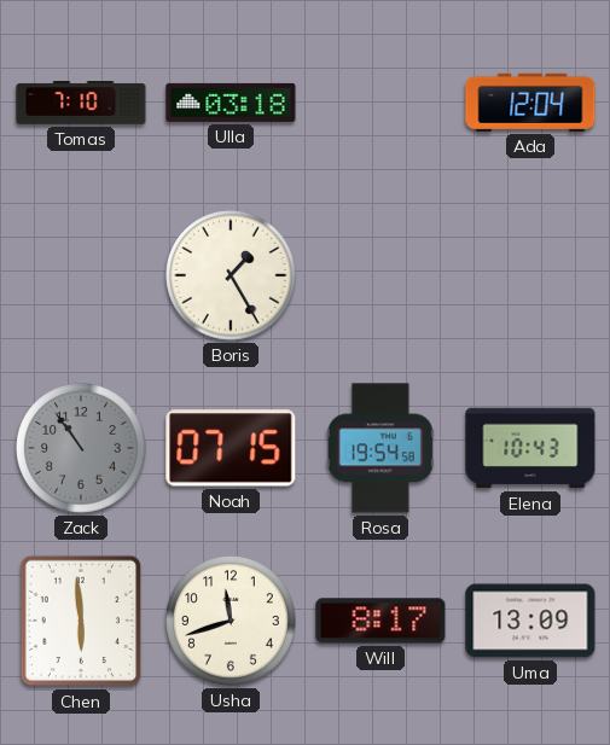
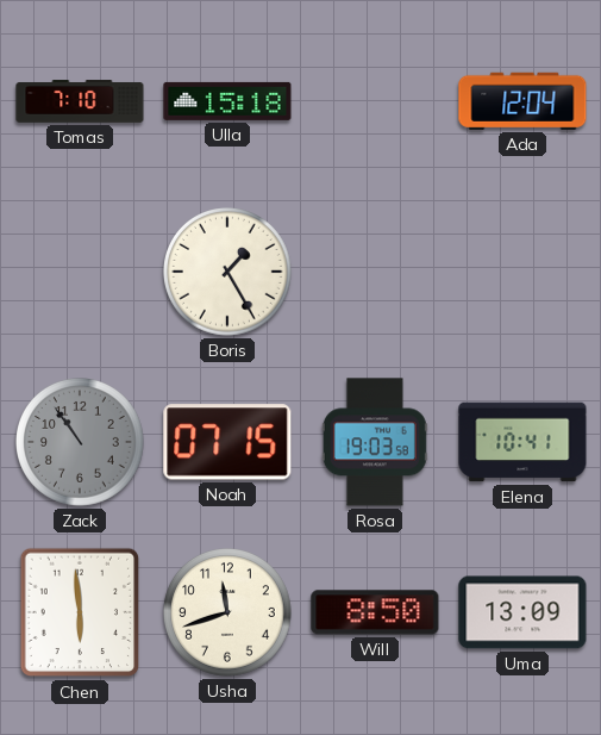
Ulla: 03:18 -> 15:18 (227, 101)
Rosa: 19:54 -> 19:03 (375, 442)
Elena: 10:43 -> 10:41 (522, 442)
Will: 8:17 -> 8:50 (375, 612)
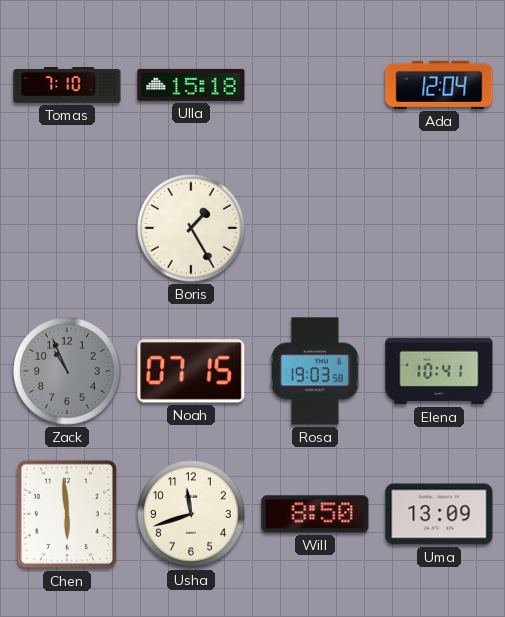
Zack: 10:54 -> 10:56 (68, 372)
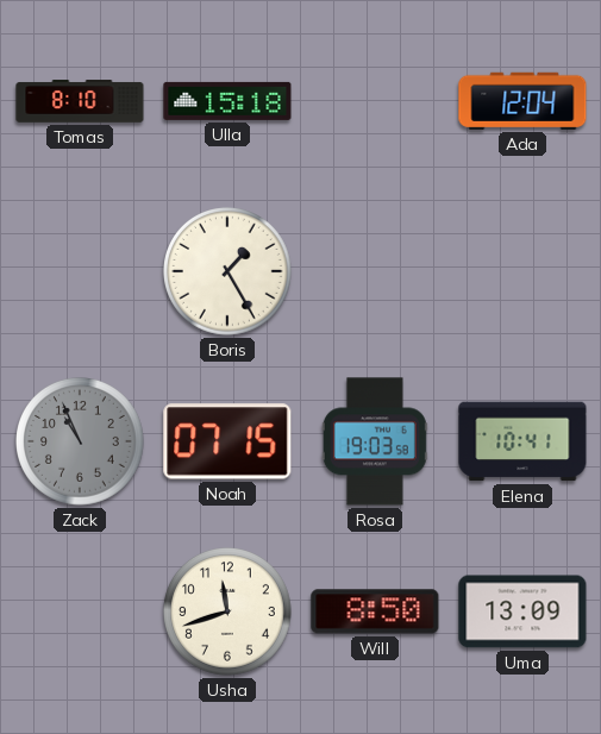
Tomas: 7:10 -> 8:10 (80, 101)
Chen: 5:59 -> none (67, 514)
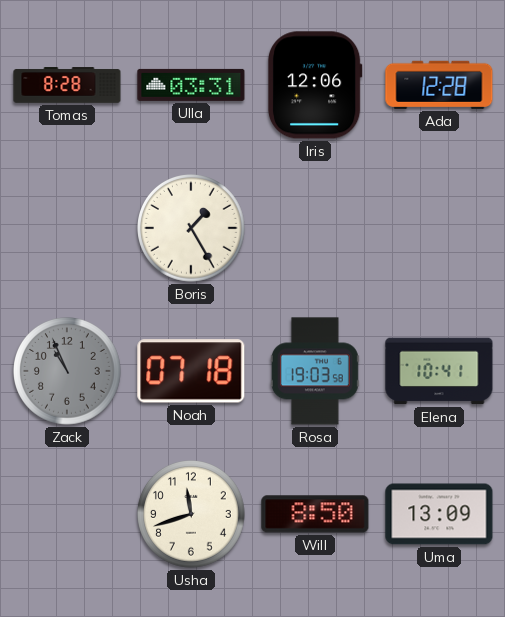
Tomas: 8:10 -> 8:28 (67, 85)
Ulla: 15:18 -> 03:31 (191, 85)
Iris: none -> 12:06 (315, 85)
Ada: 12:04 -> 12:28 (439, 85)
Noah: 07:15 -> 07:18 (191, 371)
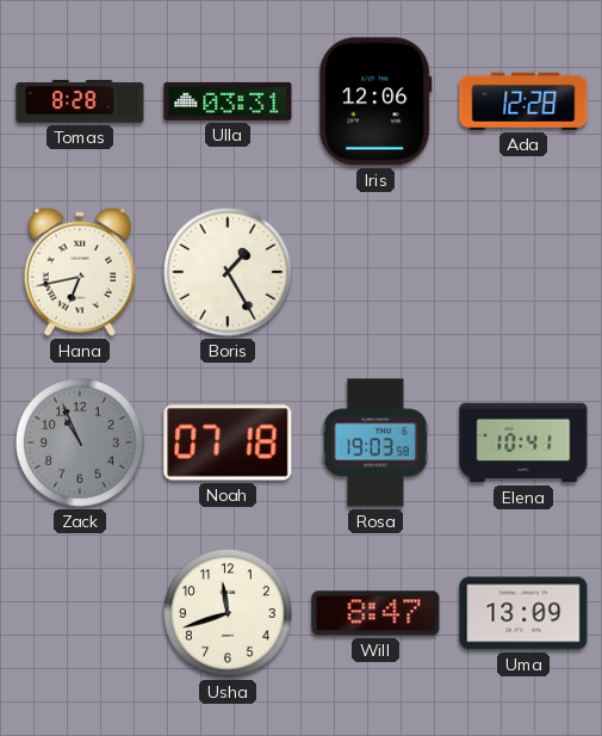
Hana: none -> 6:43 (80, 272)
Will: 8:50 -> 8:47 (376, 613)
